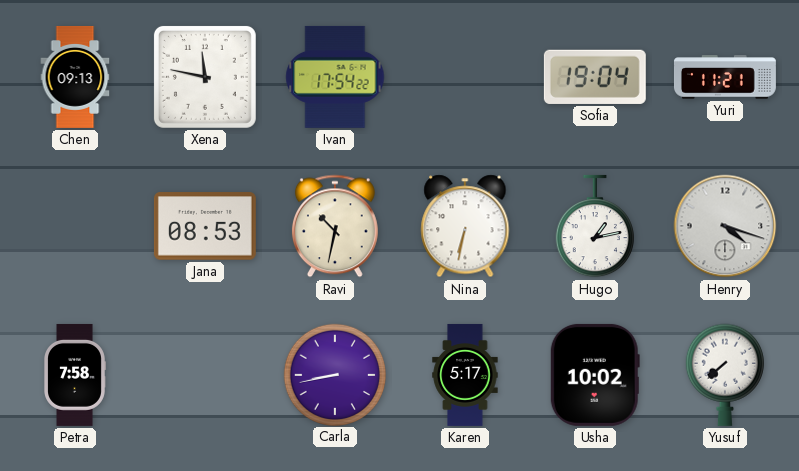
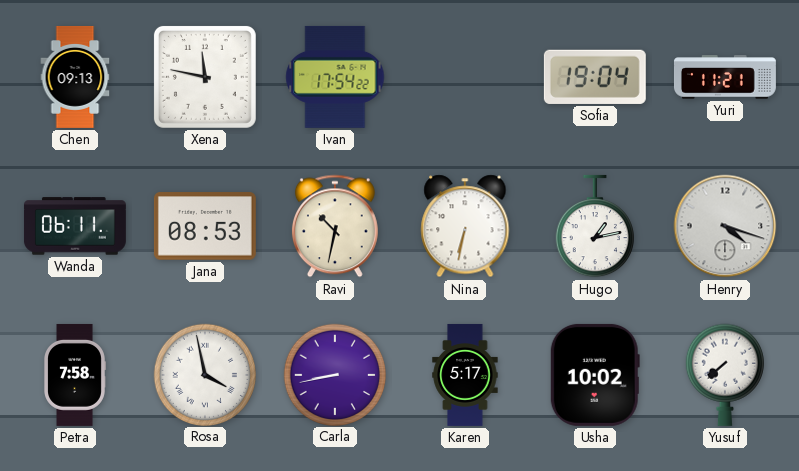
Wanda: none -> 06:11 (75, 226)
Rosa: none -> 3:58 (204, 374)
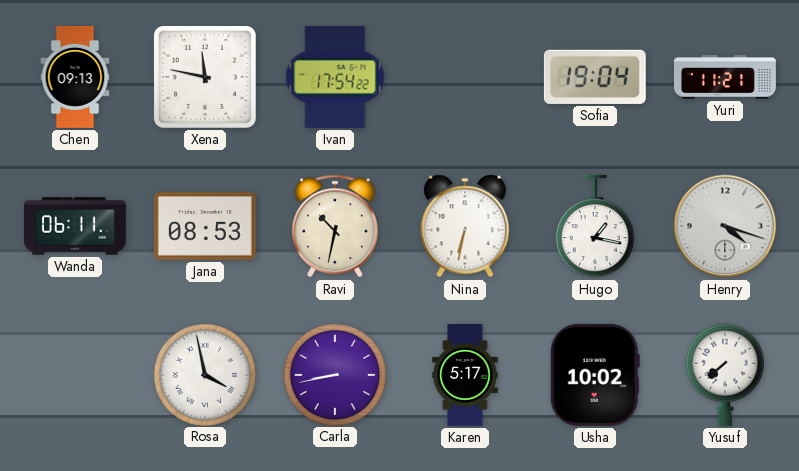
Hugo: 1:13 -> 1:17 (595, 226)
Petra: 7:58 -> none (75, 375)
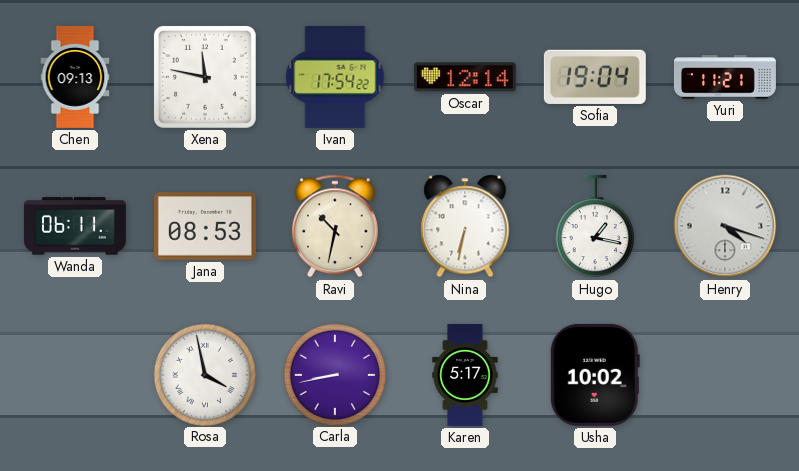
Oscar: none -> 12:14 (465, 77)
Yusuf: 7:38 -> none (725, 375)
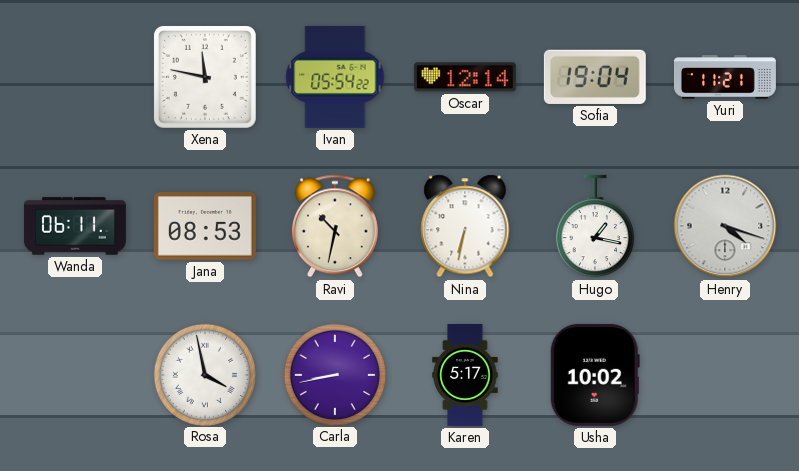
Chen: 09:13 -> none (75, 77)
Ivan: 17:54 -> 05:54 (335, 77)
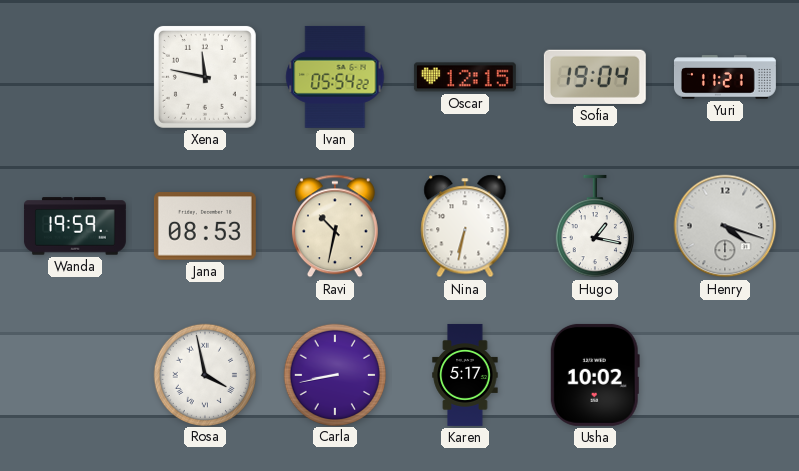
Oscar: 12:14 -> 12:15 (465, 77)
Wanda: 06:11 -> 19:59 (75, 226)
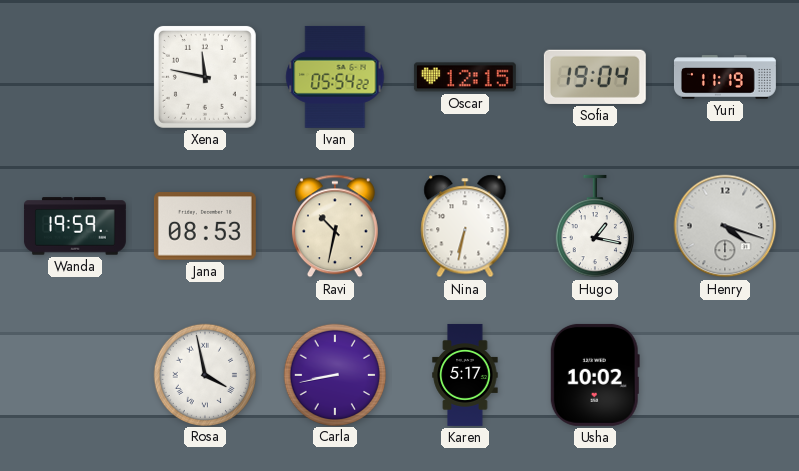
Yuri: 11:21 -> 11:19 (725, 77)
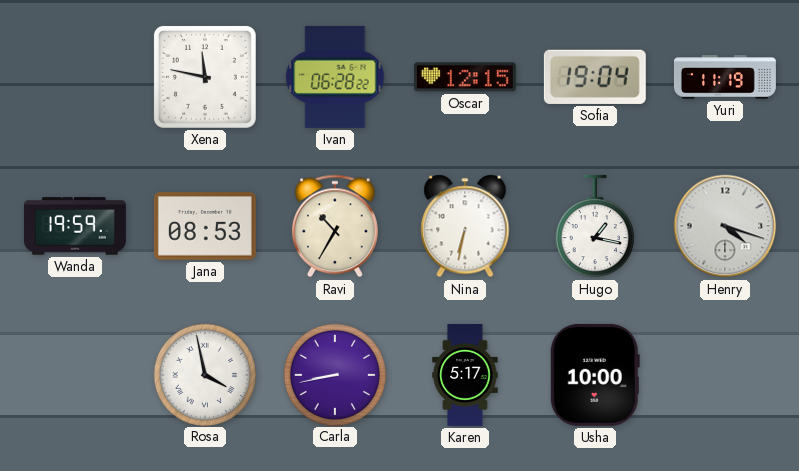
Ivan: 05:54 -> 06:28 (335, 77)
Ravi: 10:32 -> 10:35 (335, 226)
Usha: 10:02 -> 10:00 (595, 375)
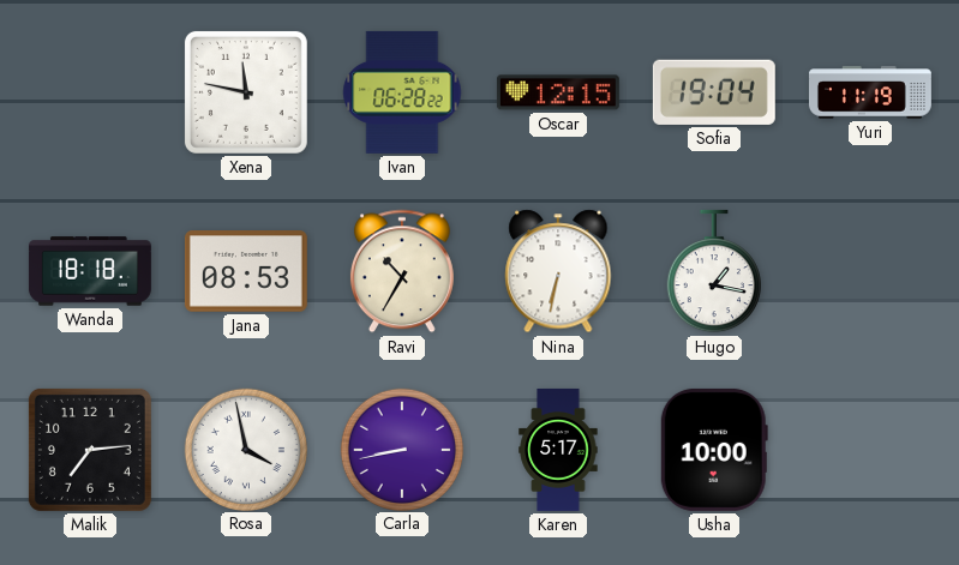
Wanda: 19:59 -> 18:18 (90, 271)
Henry: 4:18 -> none (725, 226)
Malik: none -> 7:14 (90, 450)
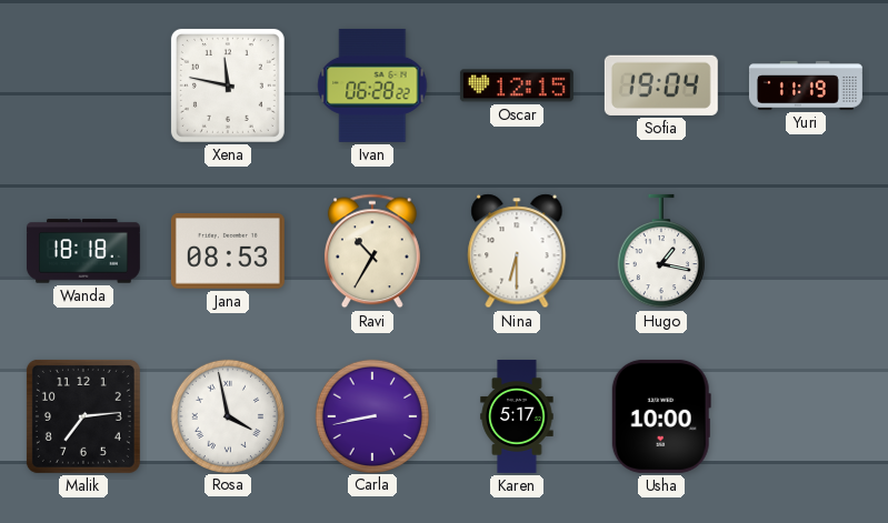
Nina: 6:32 -> 6:30 (517, 251)
